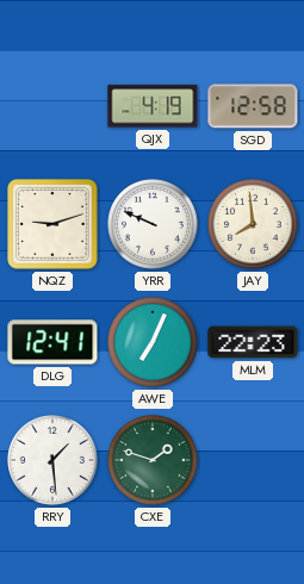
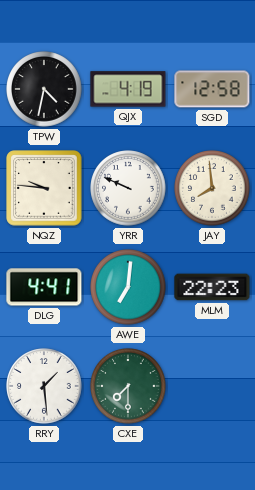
TPW: none -> 4:32 (44, 89)
NQZ: 9:12 -> 9:46 (44, 188)
DLG: 12:41 -> 4:41 (44, 287)
AWE: 7:04 -> 7:01 (128, 287)
CXE: 1:48 -> 7:30 (128, 386)
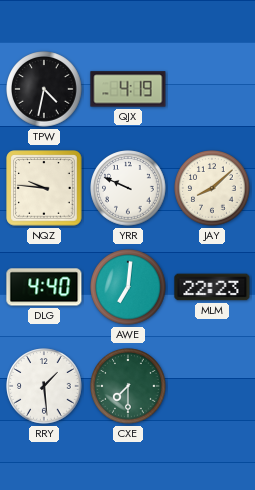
SGD: 12:58 -> none (212, 89)
JAY: 7:59 -> 8:08 (212, 188)
DLG: 4:41 -> 4:40 (44, 287)
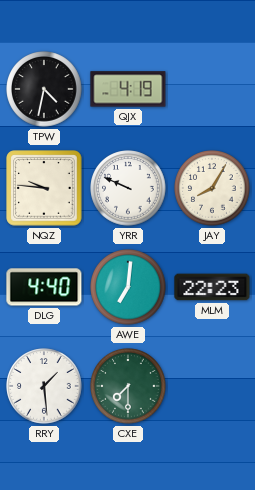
JAY: 8:08 -> 8:05 (212, 188)
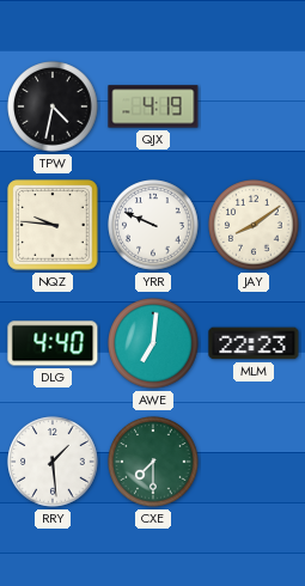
JAY: 8:05 -> 8:09 (254, 225)
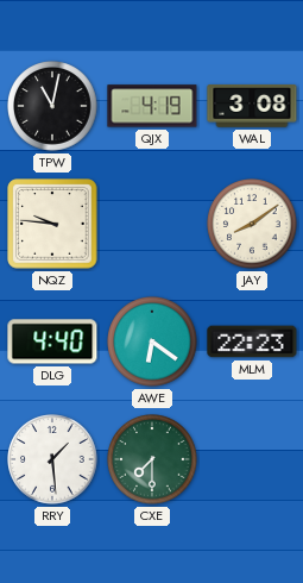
TPW: 4:32 -> 11:02 (52, 106)
WAL: none -> 3:08 (252, 107)
YRR: 9:49 -> none (153, 225)
AWE: 7:01 -> 6:21 (152, 341)
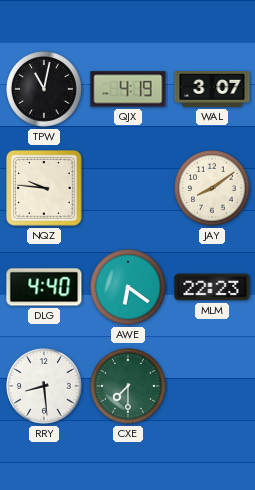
WAL: 3:08 -> 3:07 (212, 90)
RRY: 1:29 -> 8:29 (44, 386)
